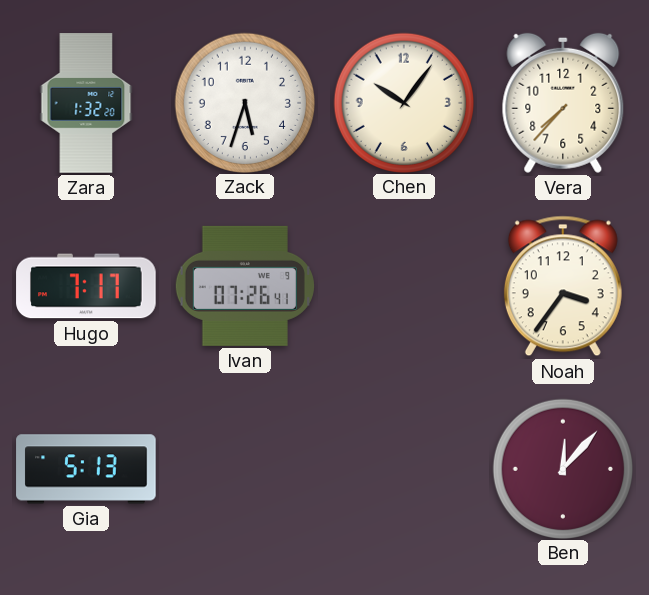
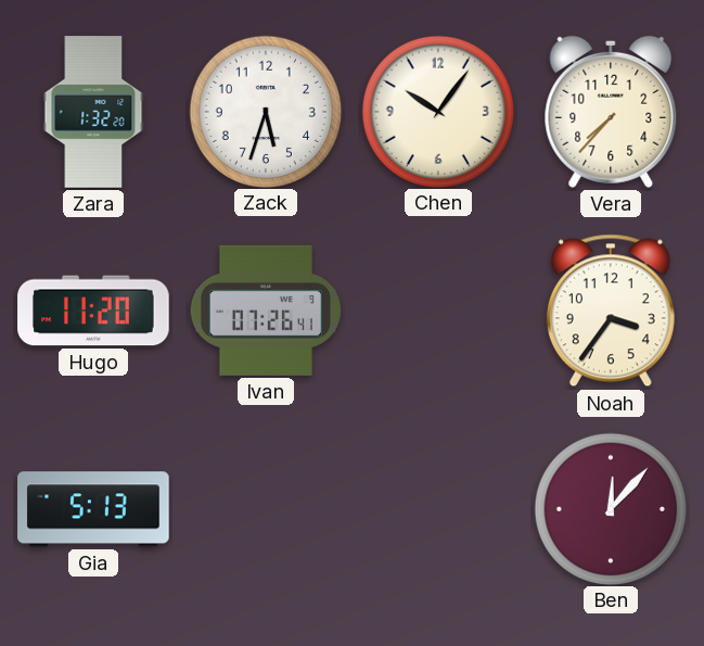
Hugo: 7:17 -> 11:20 (93, 311)
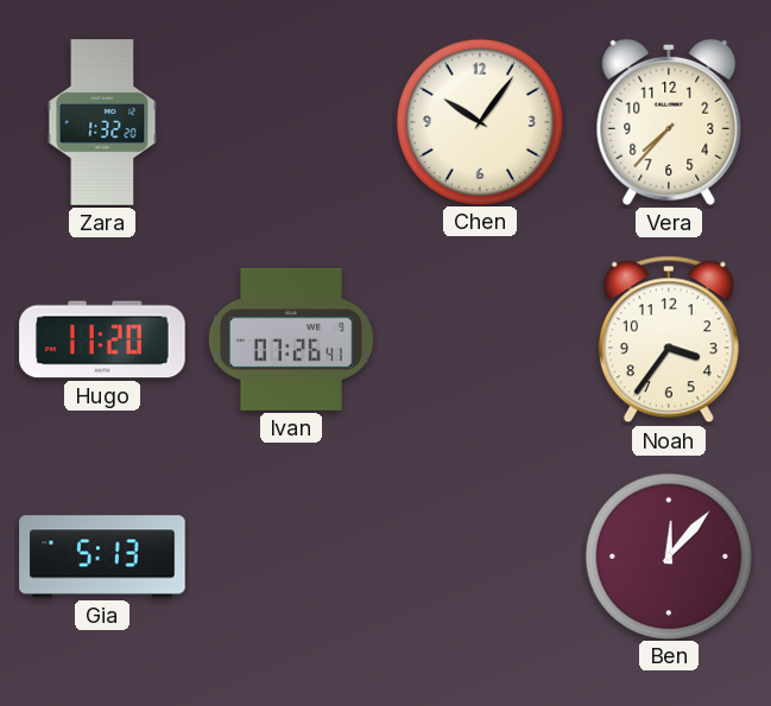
Zack: 5:33 -> none (265, 111)
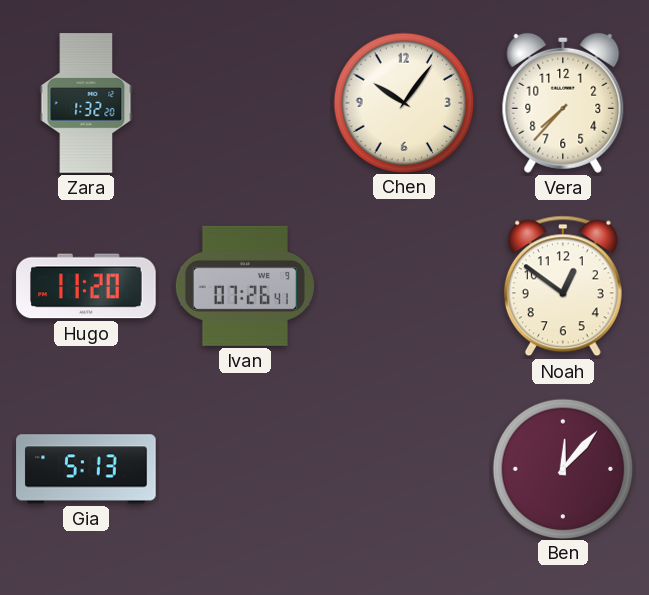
Noah: 3:36 -> 12:51 (563, 286)
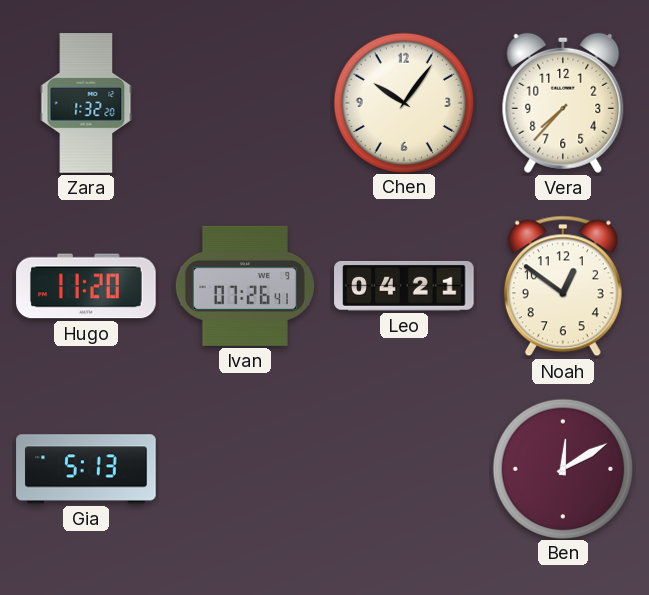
Leo: none -> 04:21 (404, 286)
Ben: 12:07 -> 12:10 (562, 468)
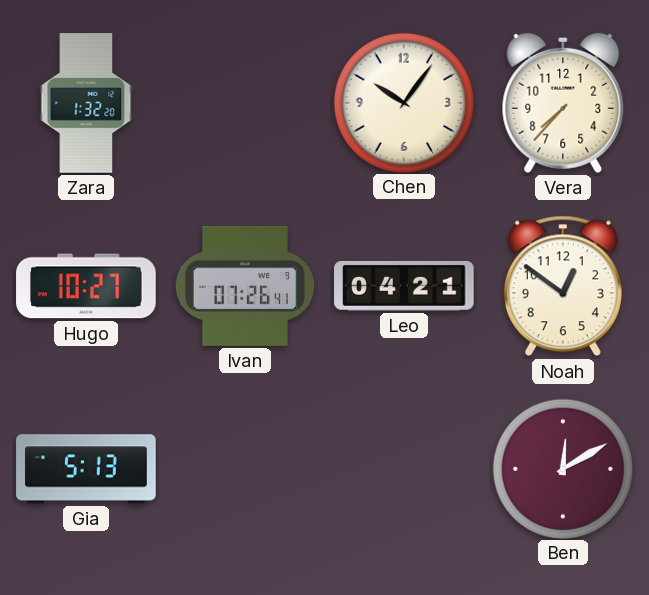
Hugo: 11:20 -> 10:27 (86, 286)
